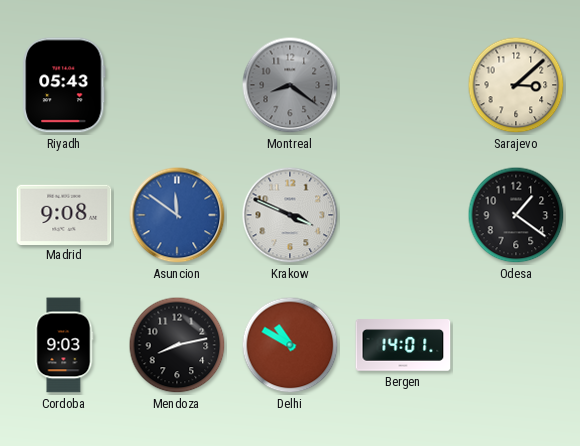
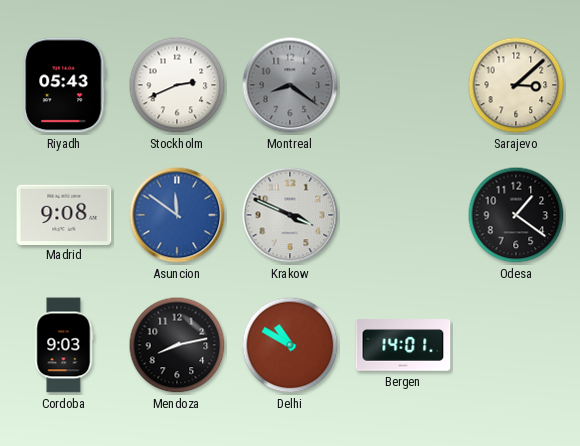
Stockholm: none -> 2:41 (177, 85)
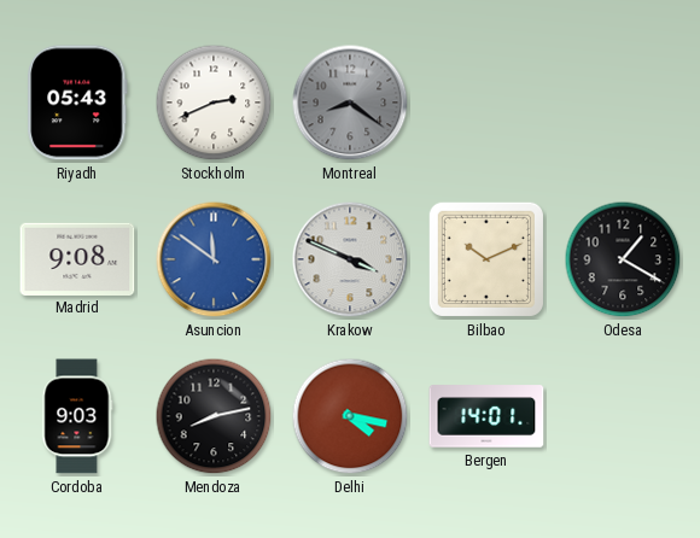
Sarajevo: 3:08 -> none (516, 85)
Bilbao: none -> 10:11 (486, 259)
Odesa: 1:21 -> 1:20 (623, 259)
Delhi: 10:50 -> 4:17 (350, 416)
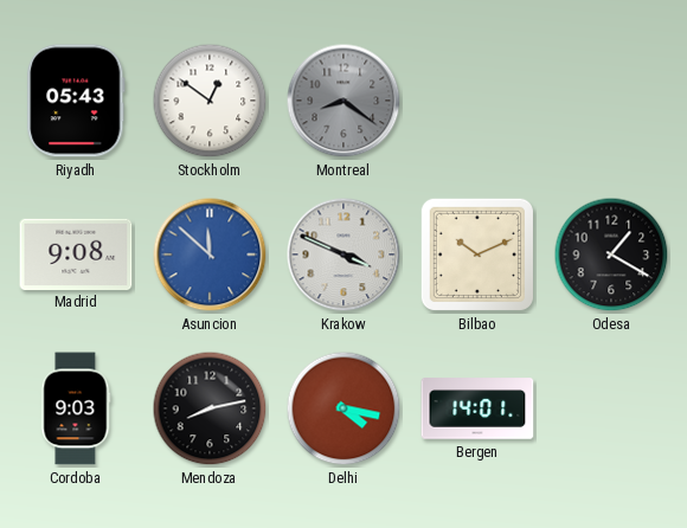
Stockholm: 2:41 -> 12:51 (210, 101)
Asuncion: 11:51 -> 11:52 (210, 255)
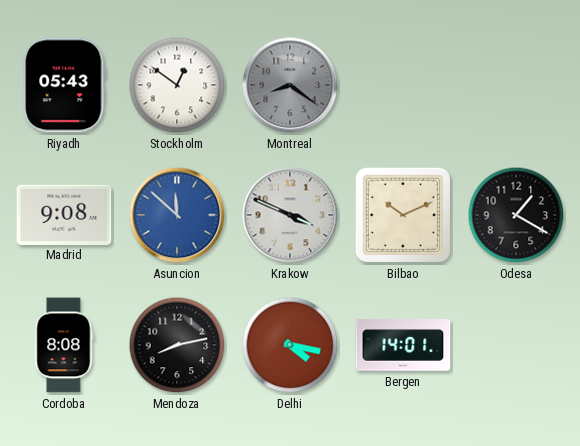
Cordoba: 9:03 -> 8:08 (64, 345)
